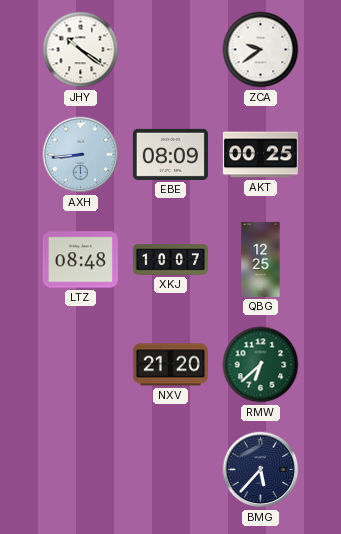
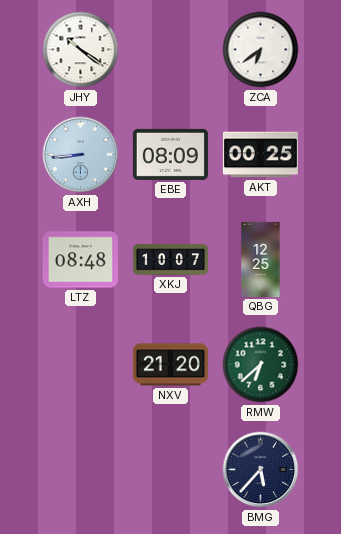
ZCA: 9:39 -> 6:39 (261, 50)
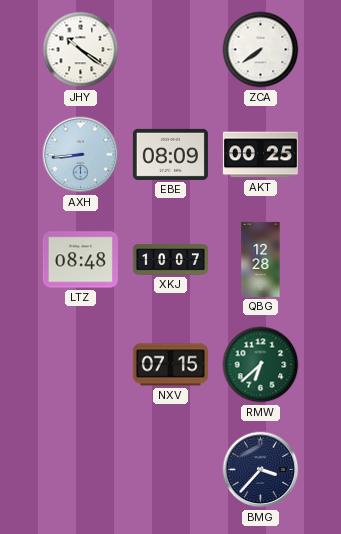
ZCA: 6:39 -> 7:39 (261, 50)
QBG: 12:25 -> 12:28 (261, 259)
NXV: 21:20 -> 07:15 (170, 365)
BMG: 5:37 -> 3:37 (261, 470)
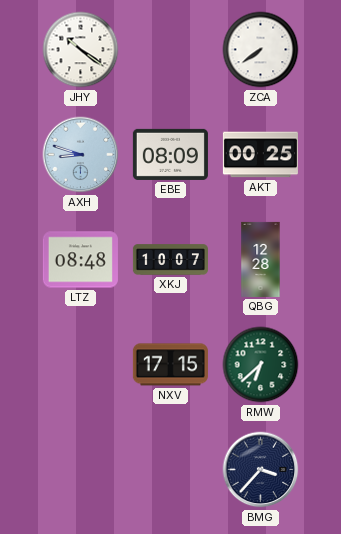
AXH: 8:44 -> 8:48 (81, 155)
NXV: 07:15 -> 17:15 (170, 365)
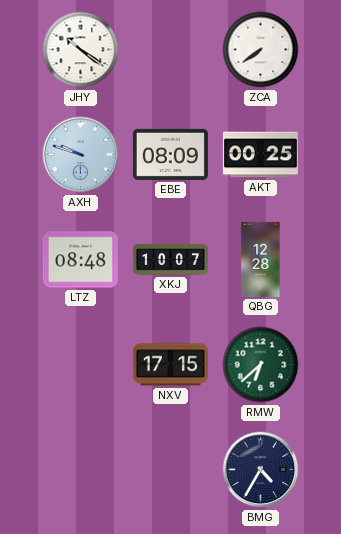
AXH: 8:48 -> 9:48 (81, 155)
BMG: 3:37 -> 4:35 (261, 470)
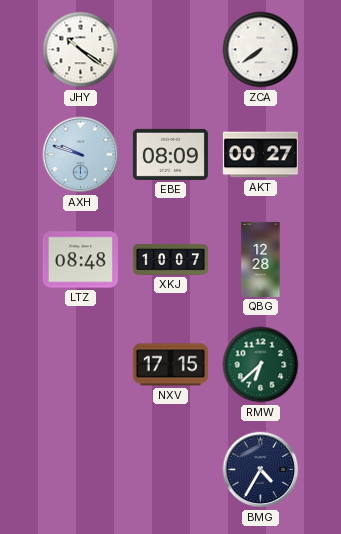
AKT: 00:25 -> 00:27 (260, 155)
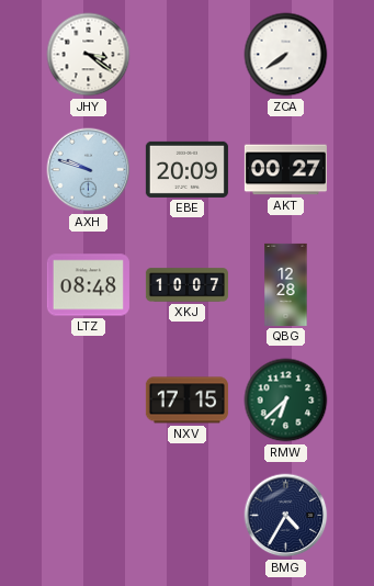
JHY: 10:21 -> 3:21 (89, 55)
EBE: 08:09 -> 20:09 (186, 169)
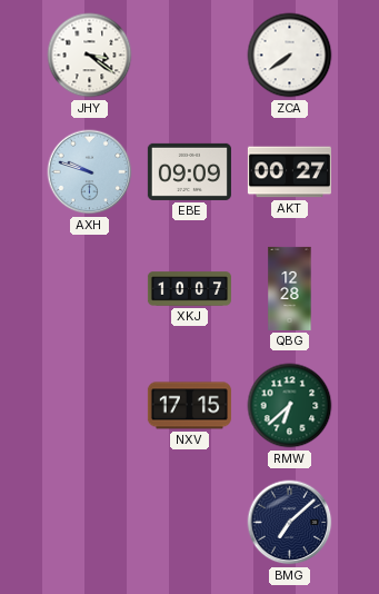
EBE: 20:09 -> 09:09 (189, 171)
LTZ: 08:48 -> none (88, 285)
BMG: 4:35 -> 7:08 (290, 523)
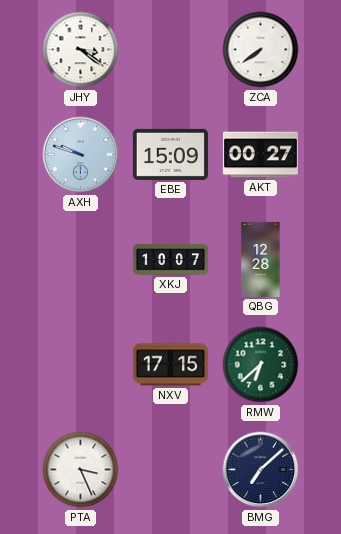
EBE: 09:09 -> 15:09 (170, 154)
PTA: none -> 3:26 (81, 470)
